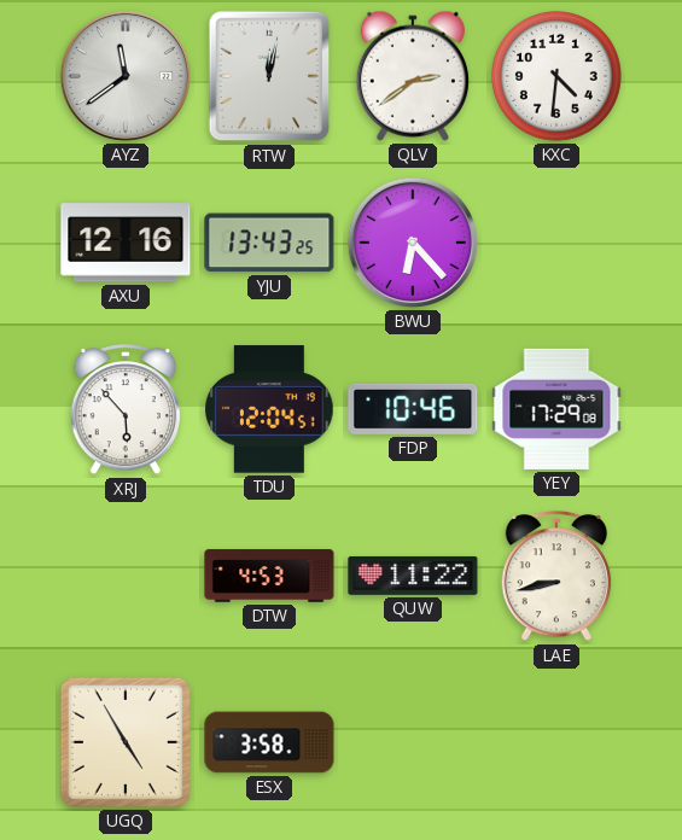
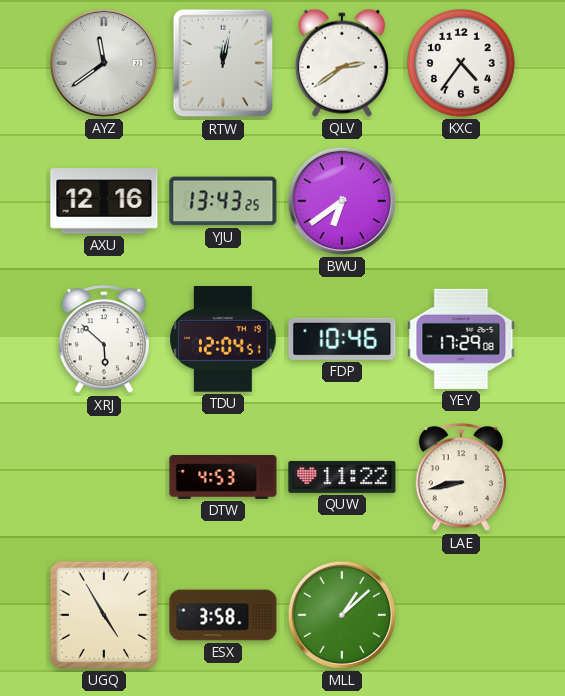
KXC: 4:31 -> 4:36 (462, 64)
BWU: 6:23 -> 6:39 (342, 201)
XRJ: 5:53 -> 5:52 (103, 340)
MLL: none -> 1:08 (342, 615)
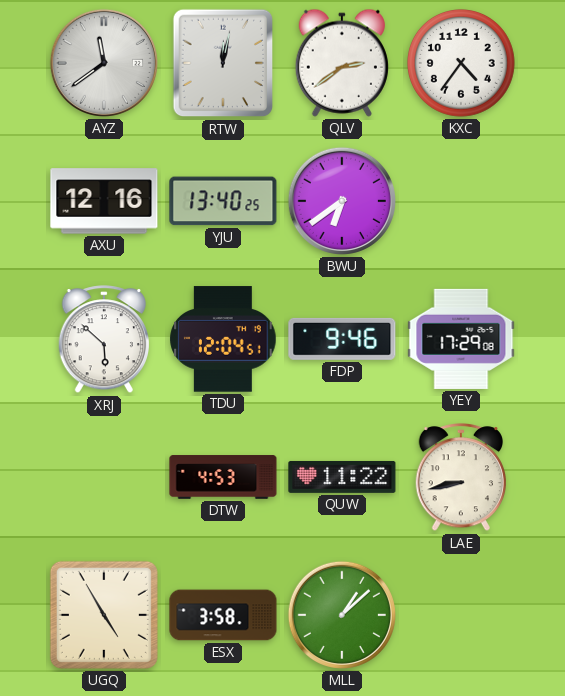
YJU: 13:43 -> 13:40 (223, 201)
FDP: 10:46 -> 9:46 (342, 339)
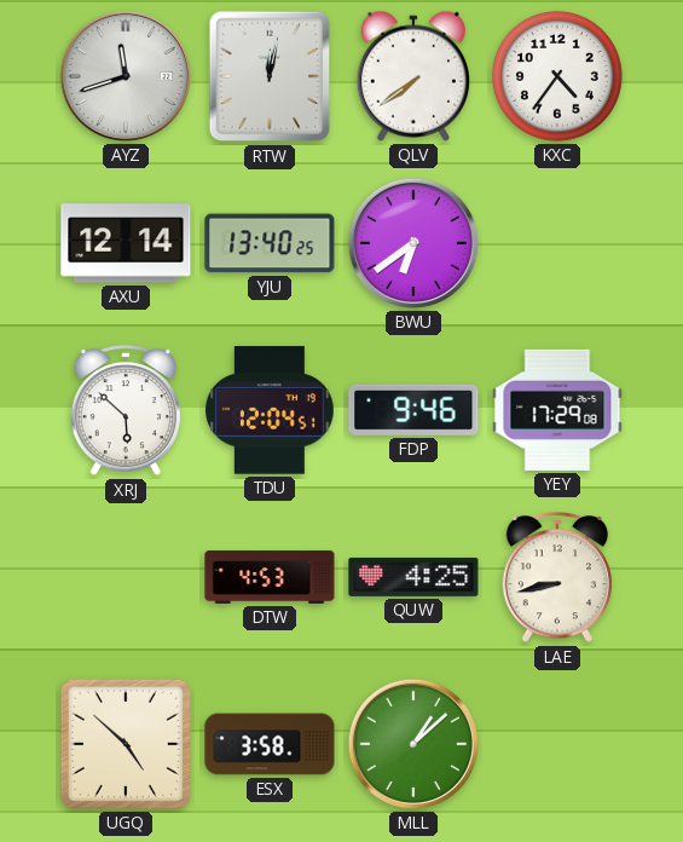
AYZ: 11:39 -> 11:42 (126, 76)
QLV: 2:39 -> 7:39 (413, 76)
AXU: 12:16 -> 12:14 (126, 243)
QUW: 11:22 -> 4:25 (413, 577)
UGQ: 4:55 -> 4:52 (126, 744)
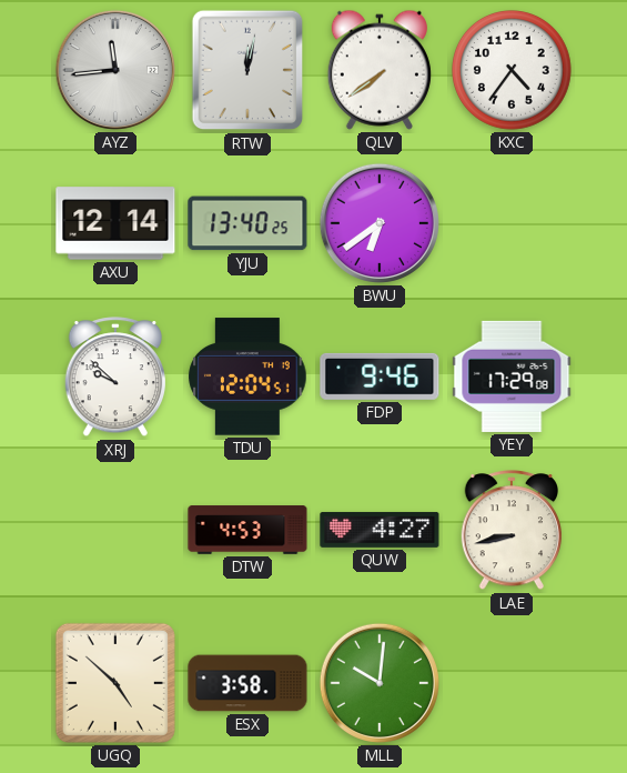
AYZ: 11:42 -> 11:44 (115, 70)
XRJ: 5:52 -> 9:52 (114, 378)
QUW: 4:25 -> 4:27 (380, 530)
MLL: 1:08 -> 10:01 (380, 683)
